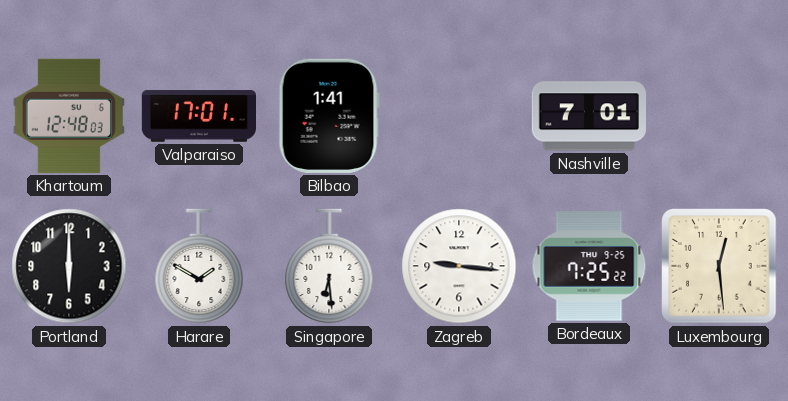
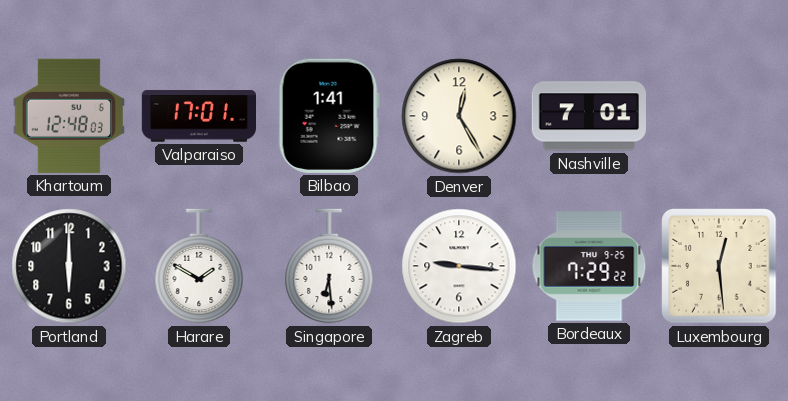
Denver: none -> 12:25 (459, 116)
Bordeaux: 7:25 -> 7:29 (589, 266)
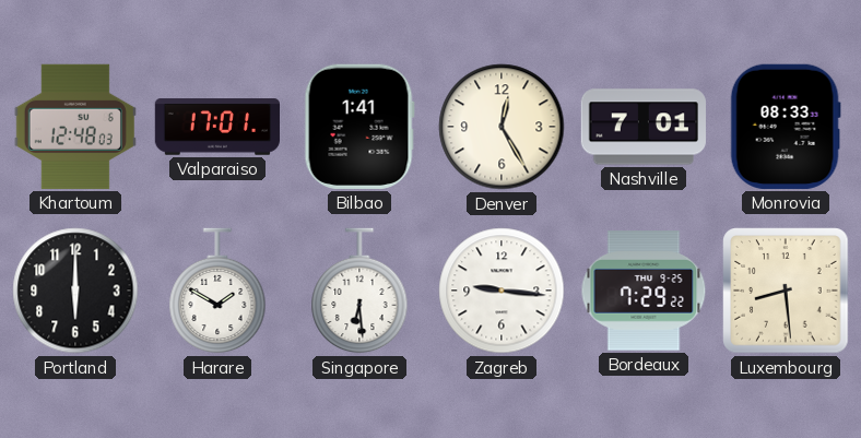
Monrovia: none -> 08:33 (786, 127)
Luxembourg: 12:29 -> 8:29 (786, 291)
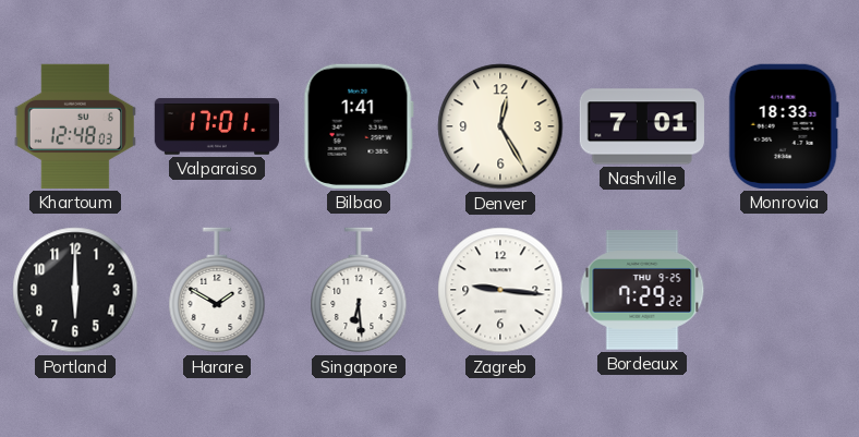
Monrovia: 08:33 -> 18:33 (784, 126)
Luxembourg: 8:29 -> none (786, 291)
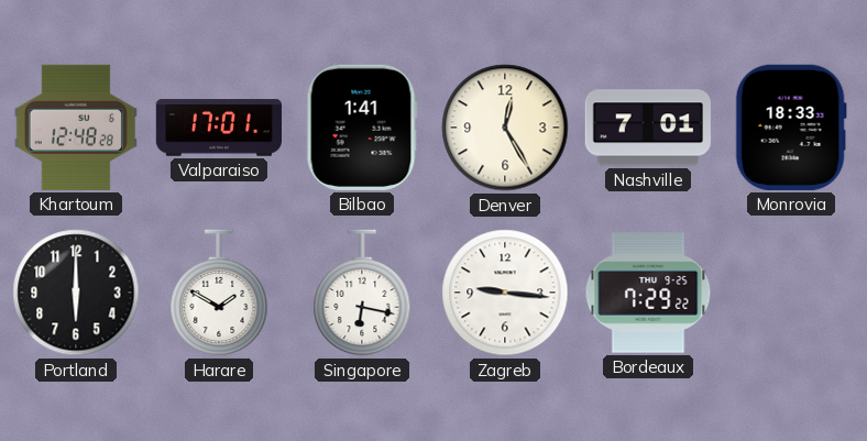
Khartoum: 12:48:03 -> 12:48:28 (76, 128)
Singapore: 6:29 -> 6:17 (362, 293)
